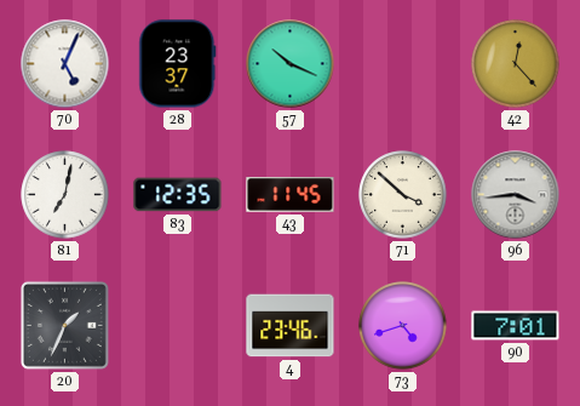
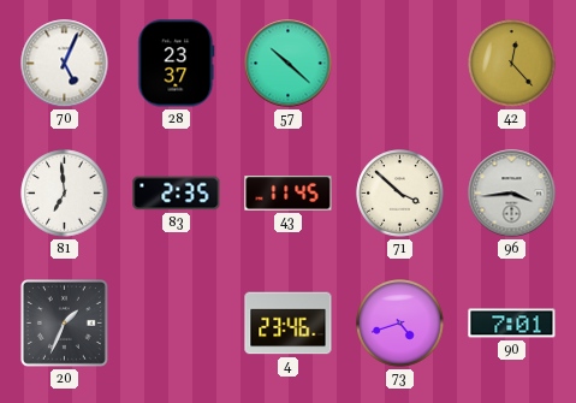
57: 10:19 -> 10:22 (289, 64)
81: 7:02 -> 6:59 (65, 194)
83: 12:35 -> 2:35 (177, 194)
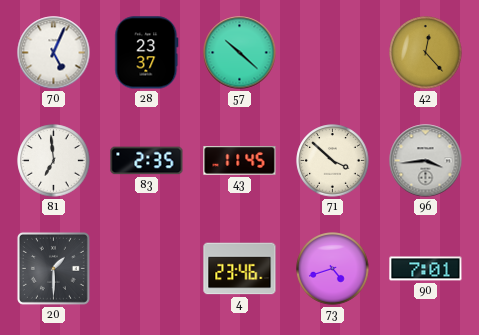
20: 1:34 -> 1:30 (53, 268)
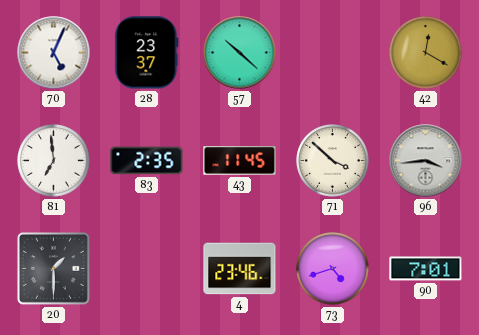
42: 12:23 -> 12:20 (426, 53)
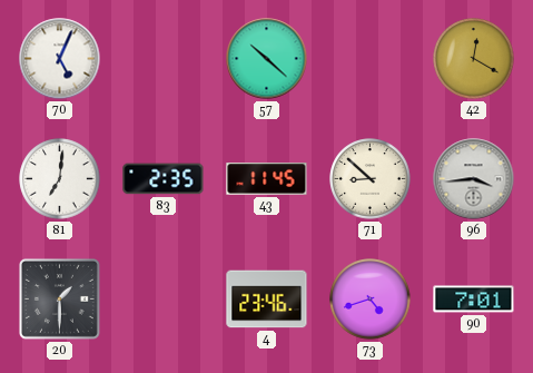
28: 23:37 -> none (147, 53)
81: 6:59 -> 7:01 (60, 179)
71: 3:52 -> 8:52 (371, 179)
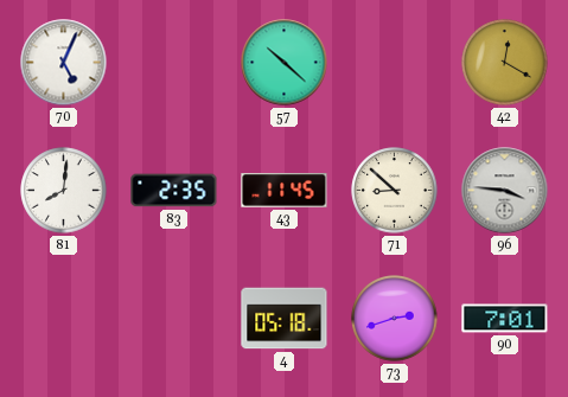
81: 7:01 -> 8:01 (64, 191)
96: 3:44 -> 3:46 (505, 191)
20: 1:30 -> none (59, 298)
4: 23:46 -> 05:18 (285, 319)
73: 4:42 -> 2:42 (395, 319)
